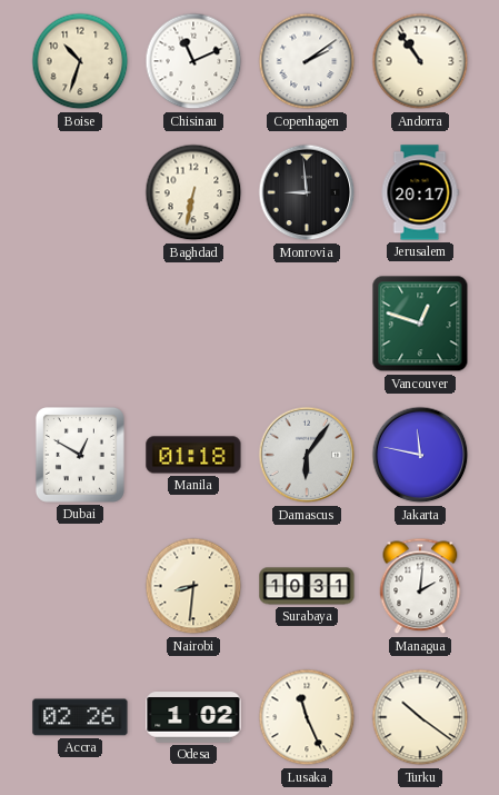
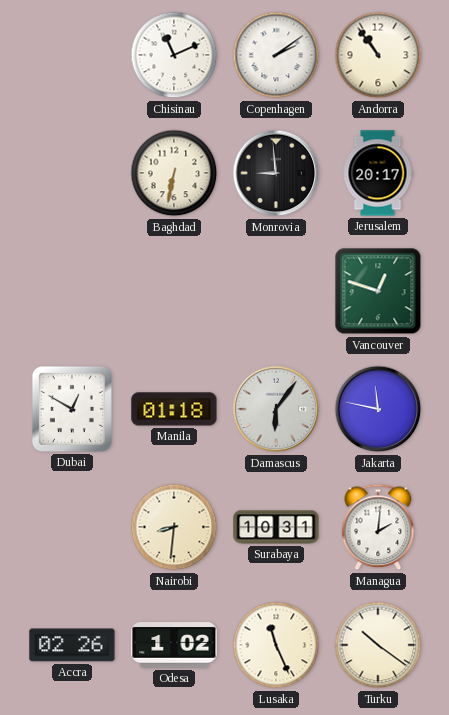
Boise: 10:33 -> none (80, 61)
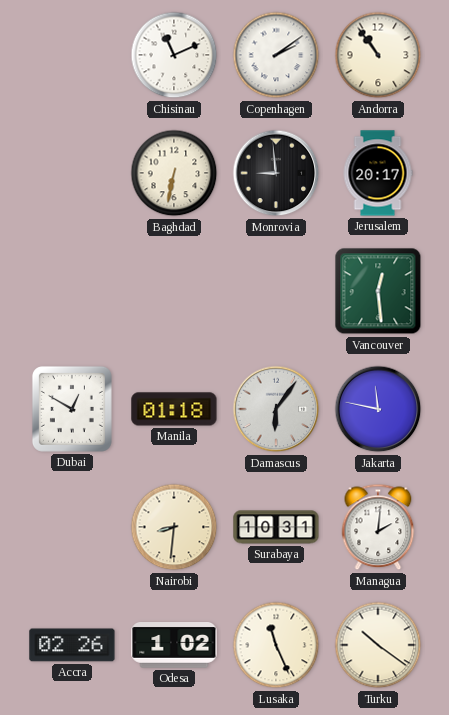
Vancouver: 12:48 -> 12:29 (378, 291)
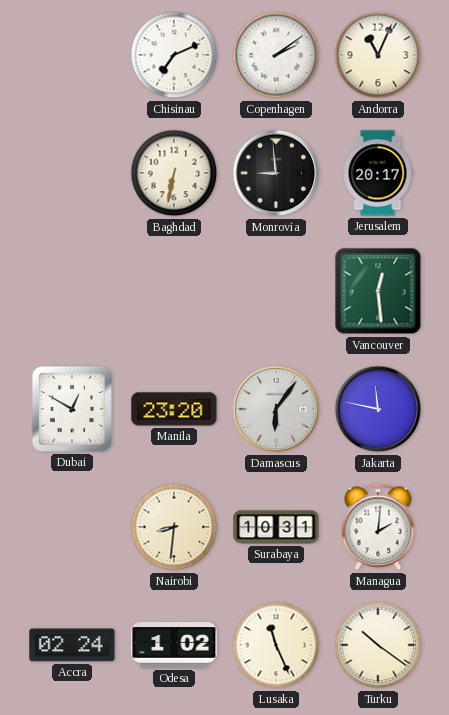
Chisinau: 11:11 -> 7:11 (174, 55)
Andorra: 10:54 -> 11:04 (378, 55)
Manila: 01:18 -> 23:20 (174, 409)
Accra: 02:26 -> 02:24 (72, 645)
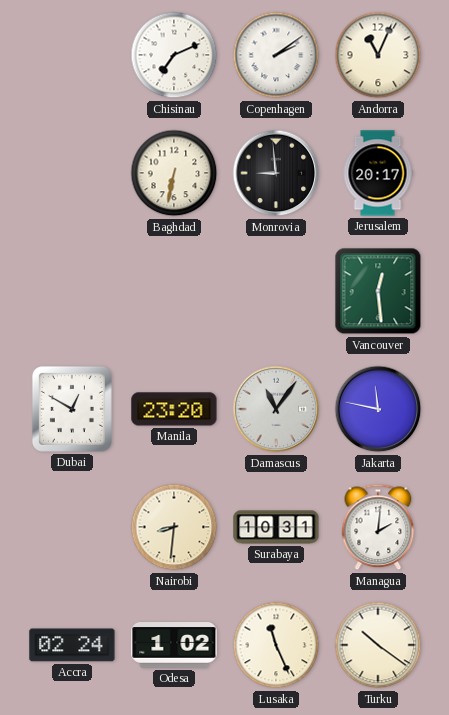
Damascus: 6:06 -> 11:06 (276, 409)
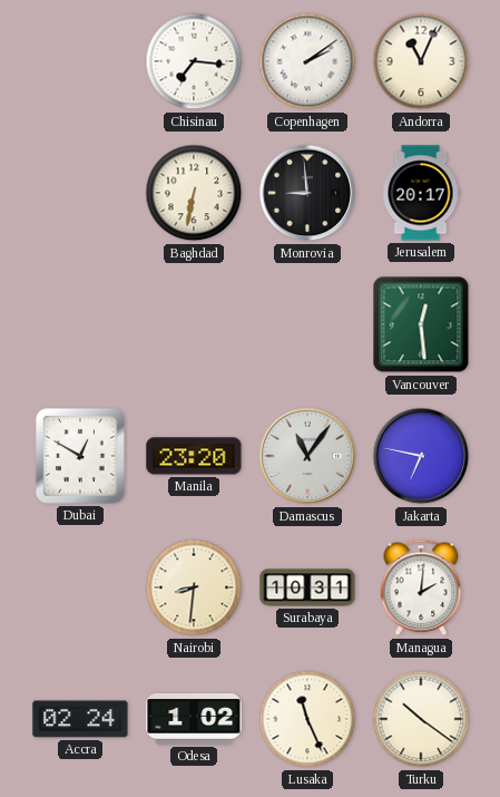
Chisinau: 7:11 -> 7:16 (194, 61)
Jakarta: 11:47 -> 6:47 (421, 456)
